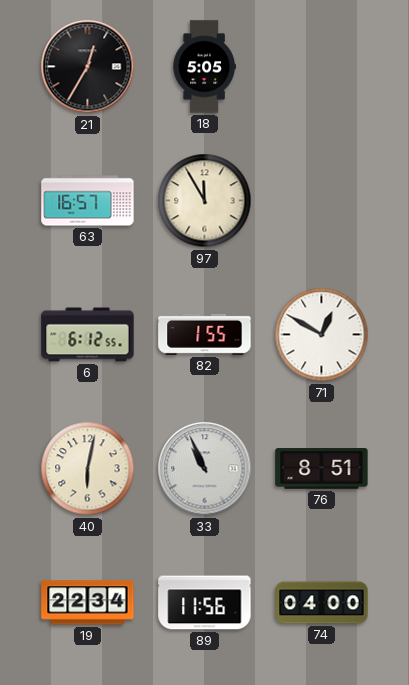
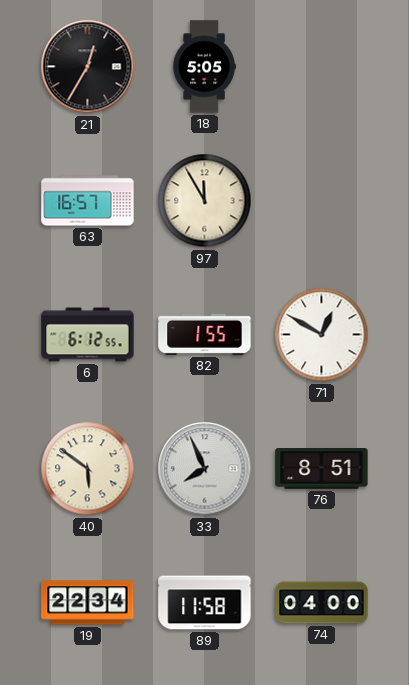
40: 6:02 -> 5:51 (88, 469)
33: 10:56 -> 7:56 (205, 469)
89: 11:56 -> 11:58 (205, 603)
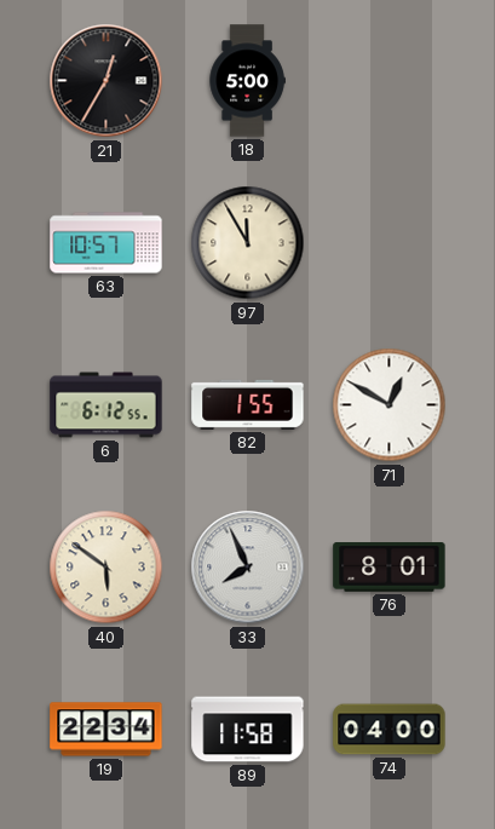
18: 5:05 -> 5:00 (247, 81)
63: 16:57 -> 10:57 (107, 243)
76: 8:51 -> 8:01 (390, 568)
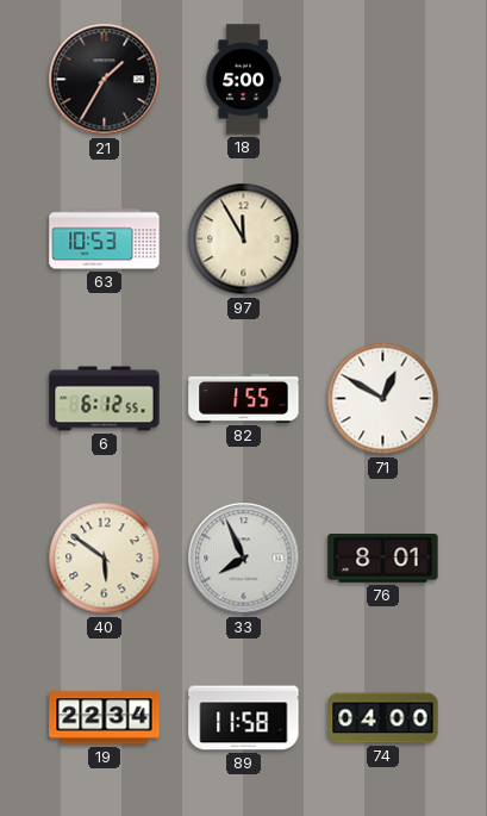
21: 12:35 -> 1:35 (105, 80)
63: 10:57 -> 10:53 (105, 239)
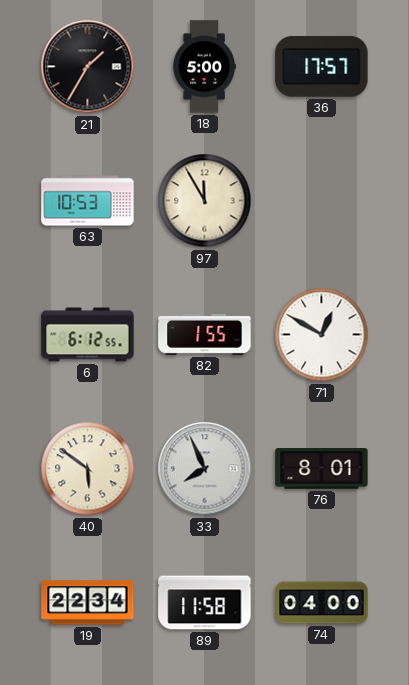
36: none -> 17:57 (322, 67)
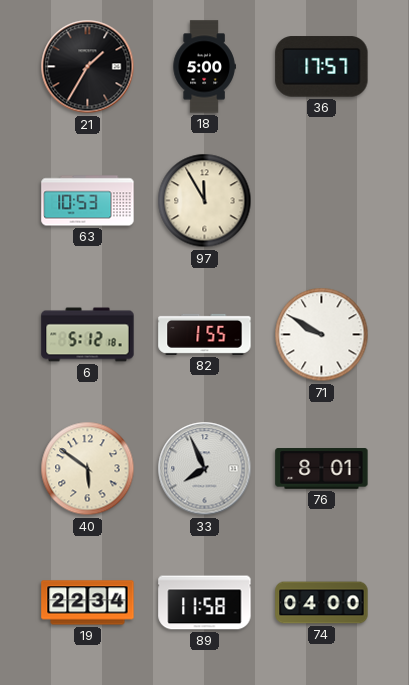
6: 6:12 -> 5:12 (88, 335)
71: 12:50 -> 9:50 (322, 335)
